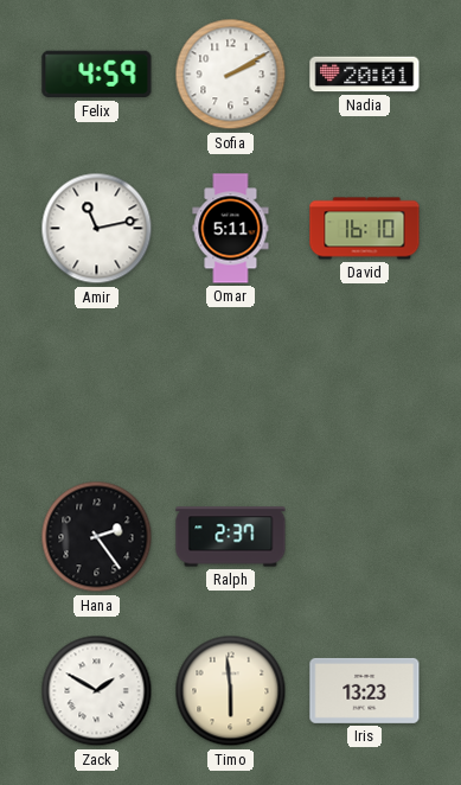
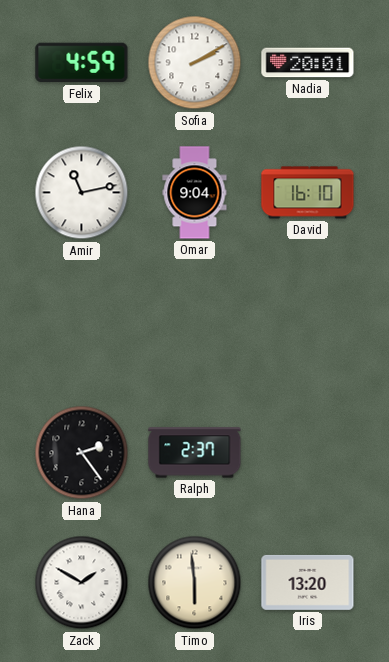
Omar: 5:11 -> 9:04 (195, 193)
Iris: 13:23 -> 13:20 (308, 582)
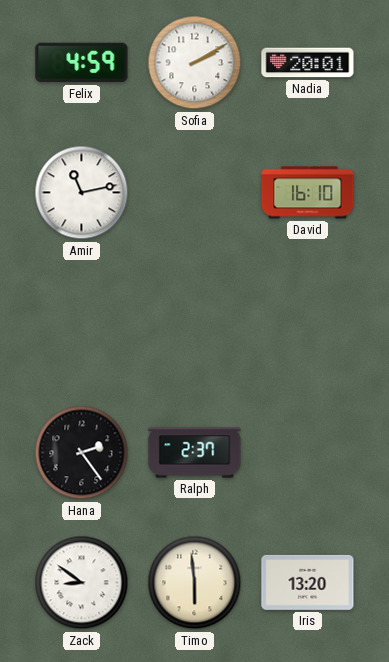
Omar: 9:04 -> none (195, 193)
Zack: 1:50 -> 8:51 (82, 583)
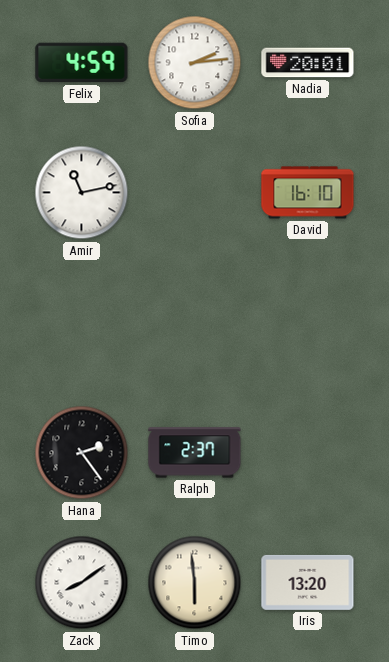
Sofia: 2:10 -> 2:14 (195, 63)
Zack: 8:51 -> 8:09 (82, 583)
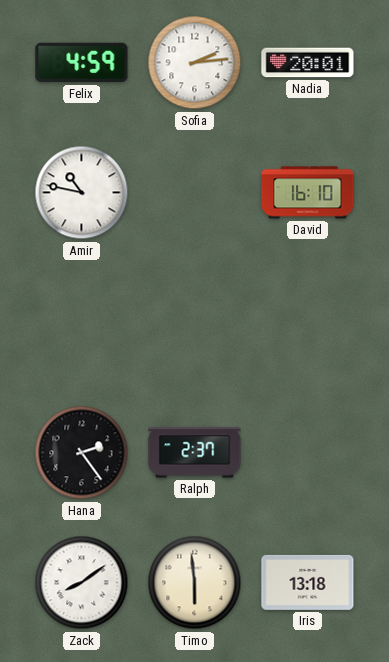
Amir: 11:13 -> 10:47 (82, 193)
Iris: 13:20 -> 13:18 (308, 582)
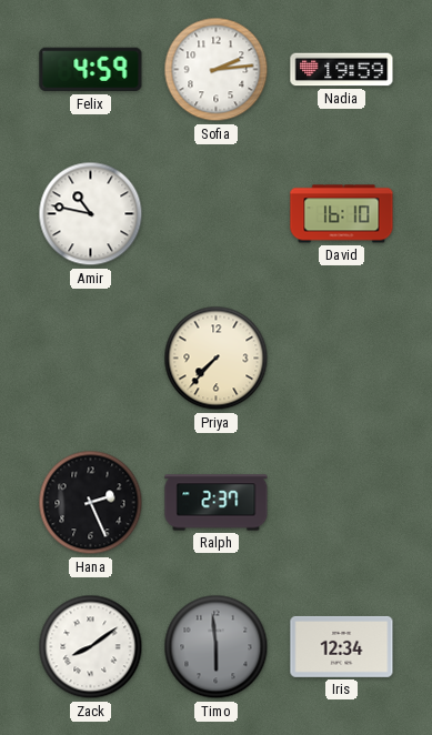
Nadia: 20:01 -> 19:59 (342, 70)
Priya: none -> 7:37 (217, 359)
Hana: 2:24 -> 2:26 (91, 503)
Timo dial: cream -> grey (217, 647)
Iris: 13:18 -> 12:34 (342, 646)
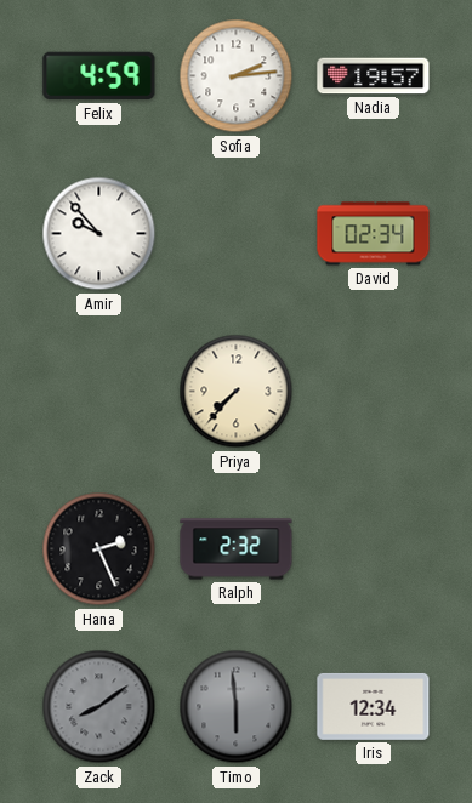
Nadia: 19:59 -> 19:57 (374, 76)
Amir: 10:47 -> 9:53 (99, 234)
David: 16:10 -> 02:34 (374, 234)
Ralph: 2:37 -> 2:32 (237, 549)
Zack dial: white -> grey (99, 707)
